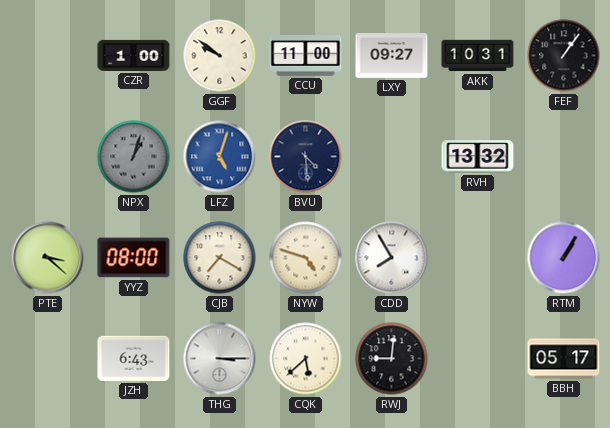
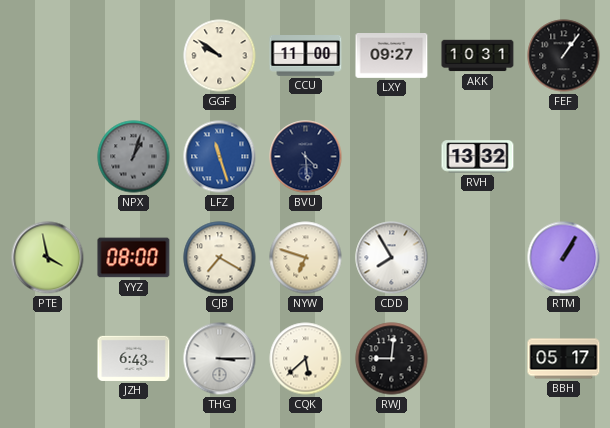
CZR: 1:00 -> none (134, 55)
LFZ: 5:03 -> 11:27 (220, 157)
PTE: 3:22 -> 3:58 (48, 258)
NYW: 4:48 -> 6:48 (306, 258)
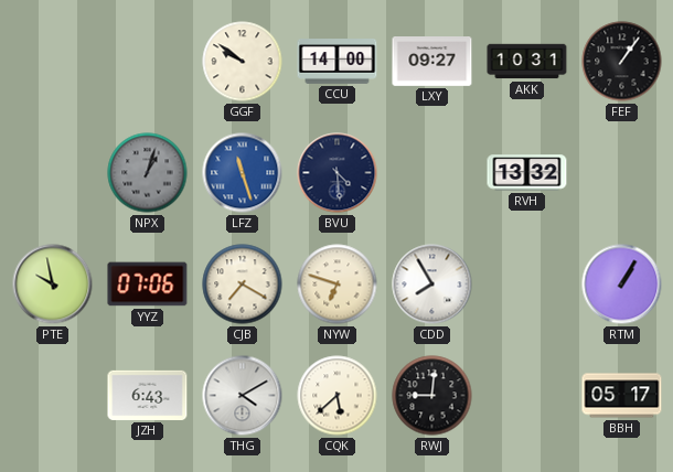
CCU: 11:00 -> 14:00 (338, 62)
PTE: 3:58 -> 9:58 (53, 285)
YYZ: 08:00 -> 07:06 (148, 285)
THG: 3:15 -> 4:10 (243, 396)
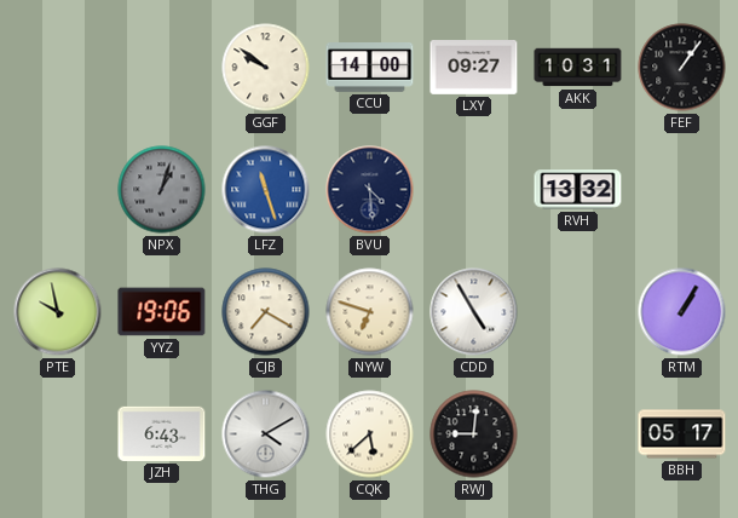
YYZ: 07:06 -> 19:06 (162, 312)
CDD: 7:55 -> 4:55 (474, 312)
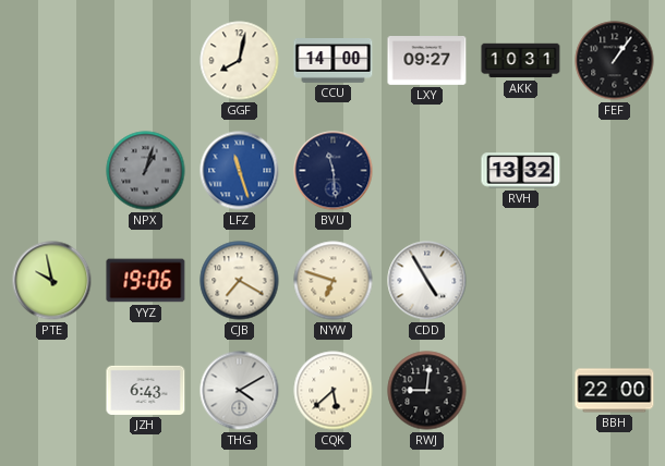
GGF: 9:51 -> 8:02 (240, 61)
BVU: 4:29 -> 11:29 (334, 171)
RTM: 1:05 -> none (682, 312)
BBH: 05:17 -> 22:00 (615, 391)
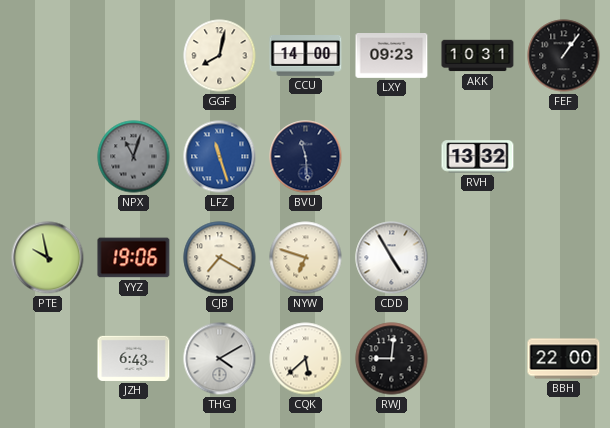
LXY: 09:27 -> 09:23 (392, 56)
NPX: 1:03 -> 11:03 (134, 157)
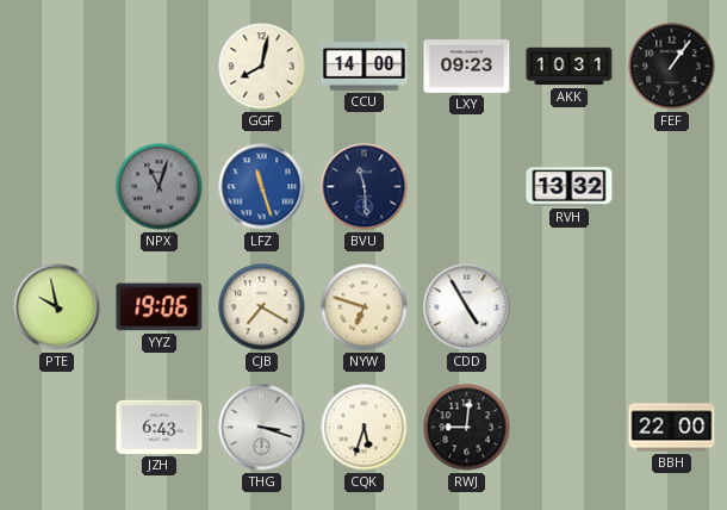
THG: 4:10 -> 3:18 (262, 428)
CQK: 5:38 -> 5:33 (365, 428)
